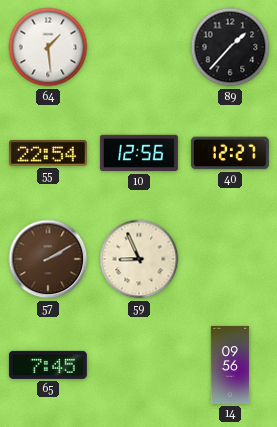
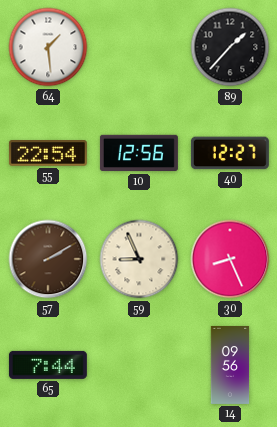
30: none -> 8:26 (230, 259)
65: 7:45 -> 7:44 (48, 365)
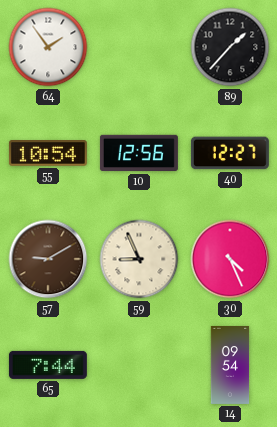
64: 1:29 -> 1:54 (48, 47)
55: 22:54 -> 10:54 (48, 153)
57: 2:10 -> 9:10 (48, 259)
30: 8:26 -> 4:26 (230, 259)
14: 09:56 -> 09:54 (230, 365)
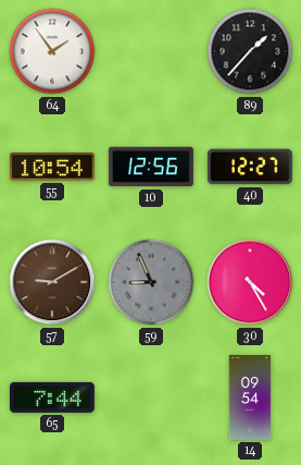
59 dial: cream -> grey (151, 282)
30: 4:26 -> 4:25 (250, 282)
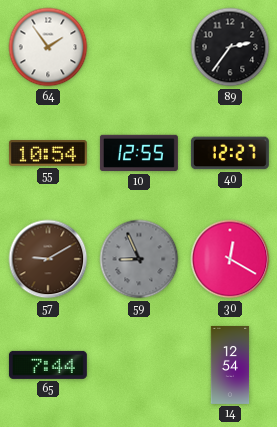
89: 1:37 -> 2:36 (230, 47)
10: 12:56 -> 12:55 (139, 153)
30: 4:25 -> 12:20 (230, 259)
14: 09:54 -> 12:54 (230, 365)
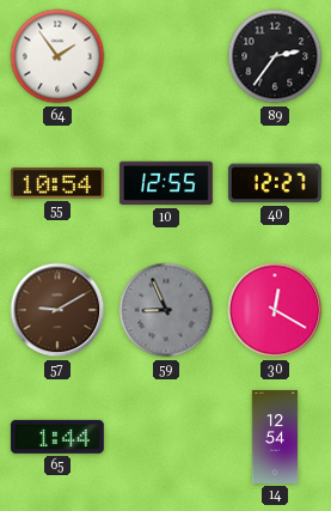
65: 7:44 -> 1:44 (57, 437)
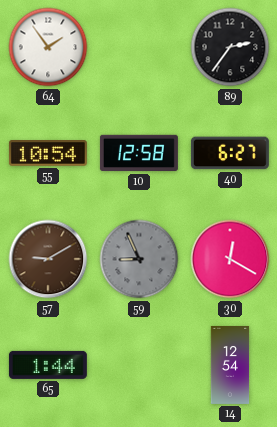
10: 12:55 -> 12:58 (139, 153)
40: 12:27 -> 6:27 (230, 153)
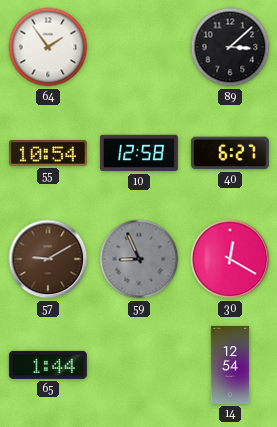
89: 2:36 -> 3:08 (230, 47)
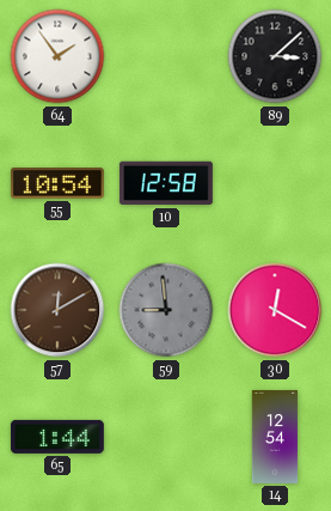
40: 6:27 -> none (230, 153)
57: 9:10 -> 12:10 (57, 310)
59: 8:56 -> 8:59 (166, 310)
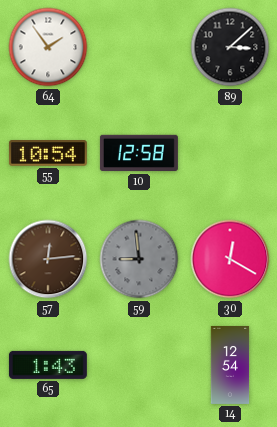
57: 12:10 -> 12:14 (48, 259)
65: 1:44 -> 1:43 (48, 365)
